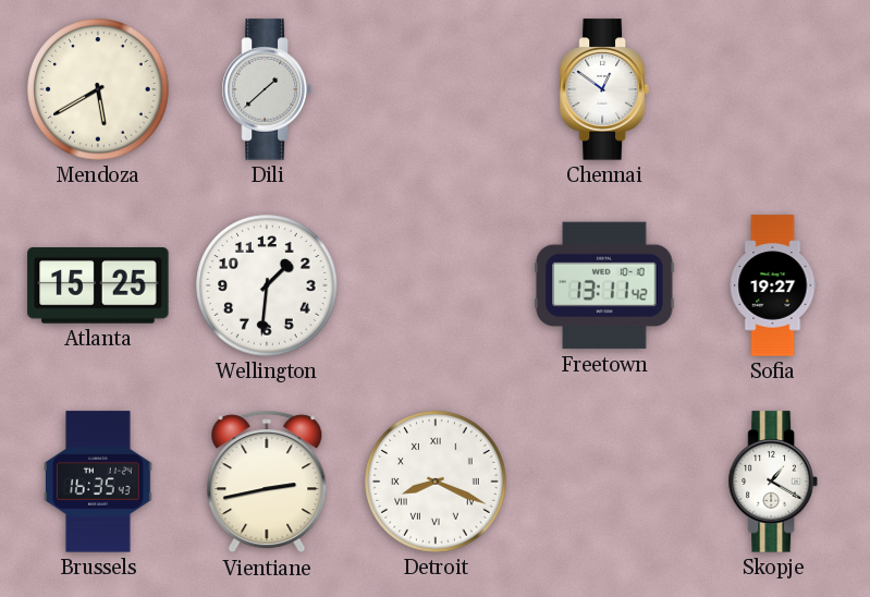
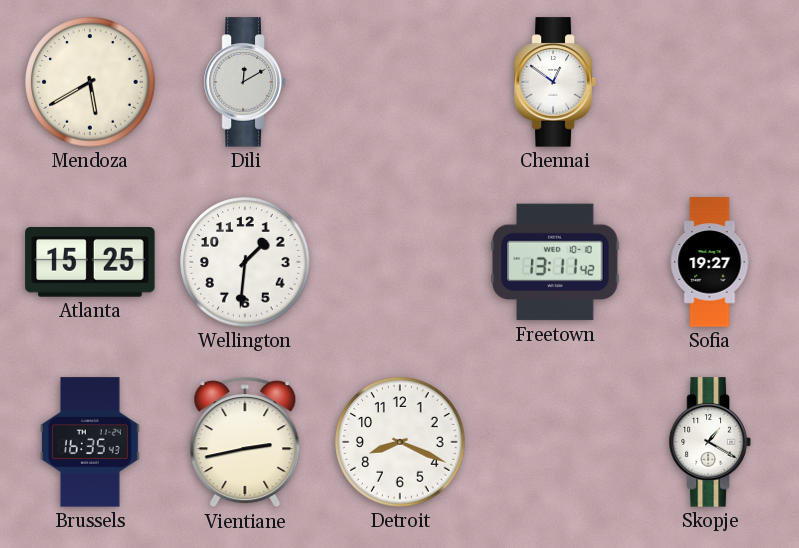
Dili: 1:38 -> 12:10 (245, 82)
Detroit numerals: Roman -> Arabic (400, 442)
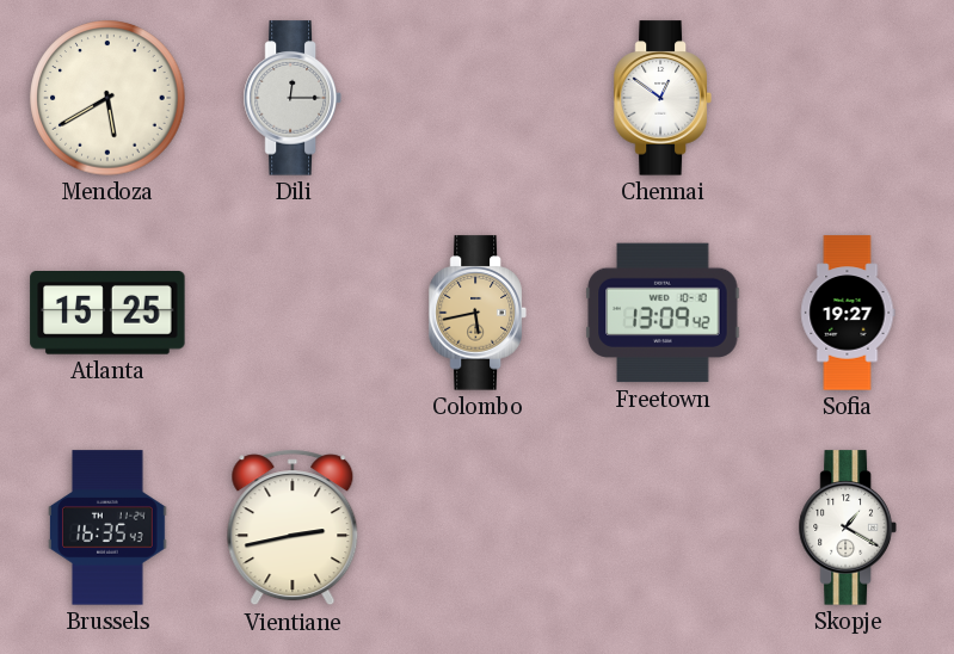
Dili: 12:10 -> 12:15 (293, 98)
Wellington: 1:31 -> none (245, 262)
Colombo: none -> 5:43 (478, 313)
Freetown: 13:11 -> 13:09 (663, 313)
Detroit: 8:19 -> none (400, 442)
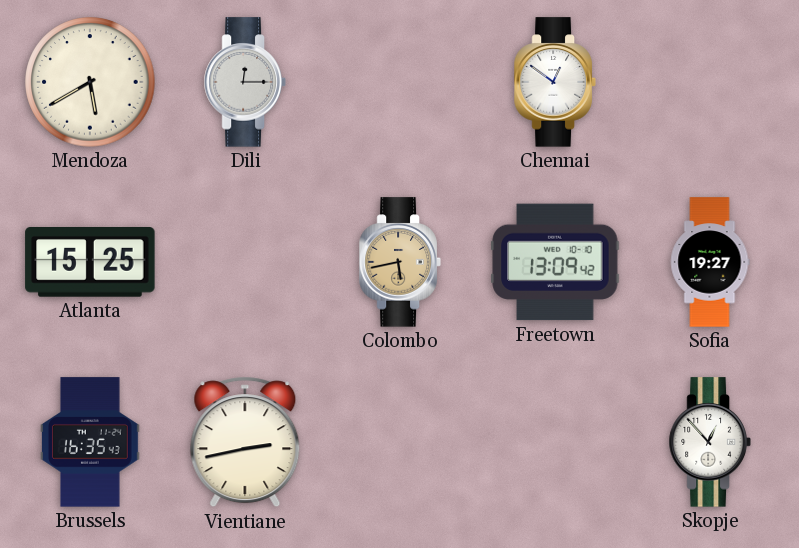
Skopje: 1:20 -> 12:53 (710, 442)
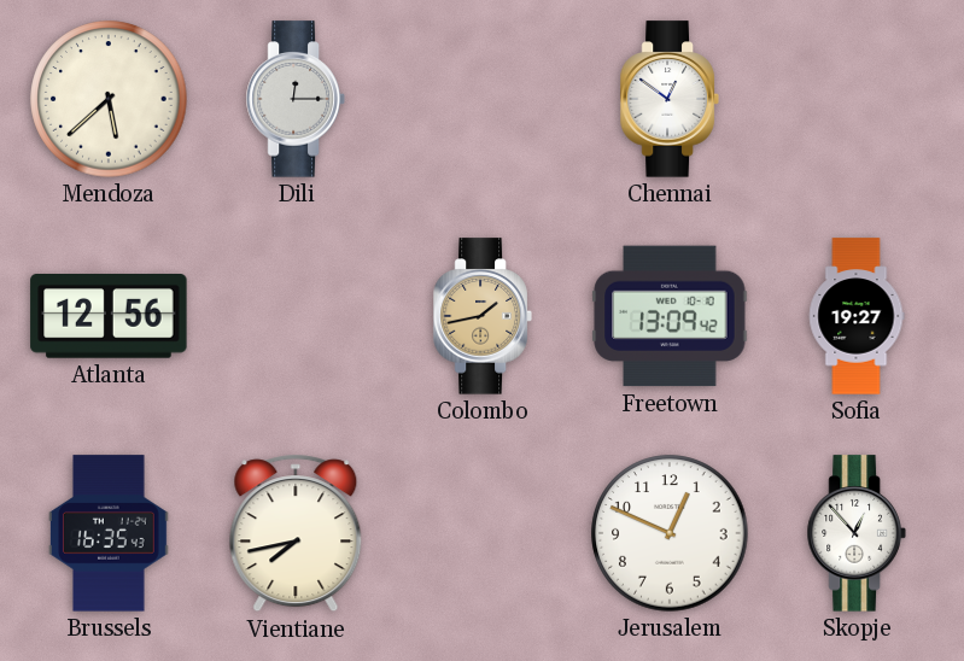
Mendoza: 5:40 -> 5:38 (109, 99)
Atlanta: 15:25 -> 12:56 (109, 316)
Colombo: 5:43 -> 1:43 (483, 316)
Vientiane: 2:43 -> 7:43 (296, 533)
Jerusalem: none -> 12:49 (670, 533)
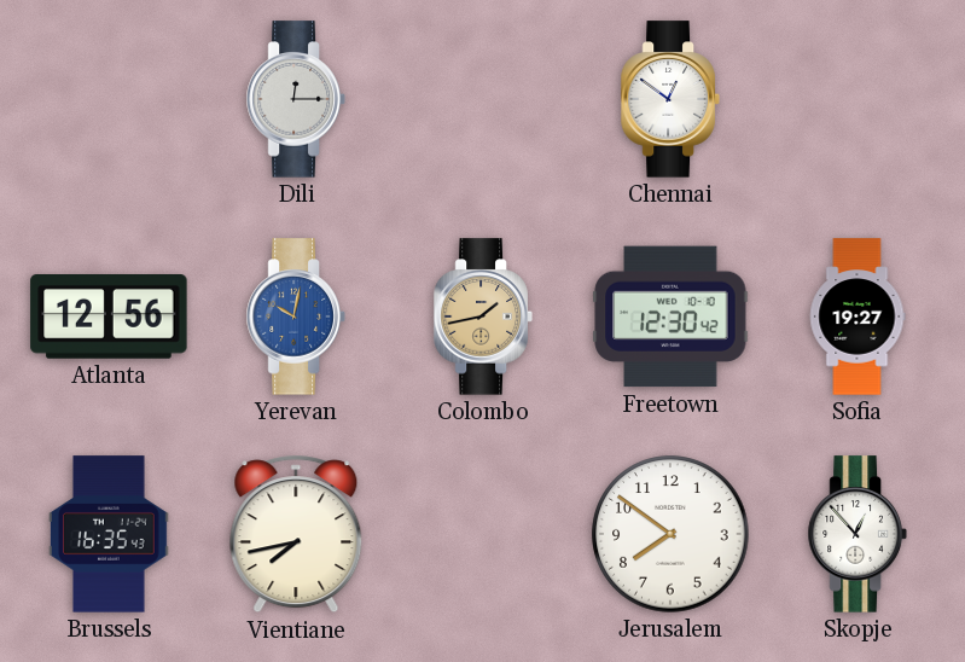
Mendoza: 5:38 -> none (109, 99)
Yerevan: none -> 10:02 (296, 317)
Freetown: 13:09 -> 12:30 (670, 317)
Jerusalem: 12:49 -> 7:51 (670, 534)
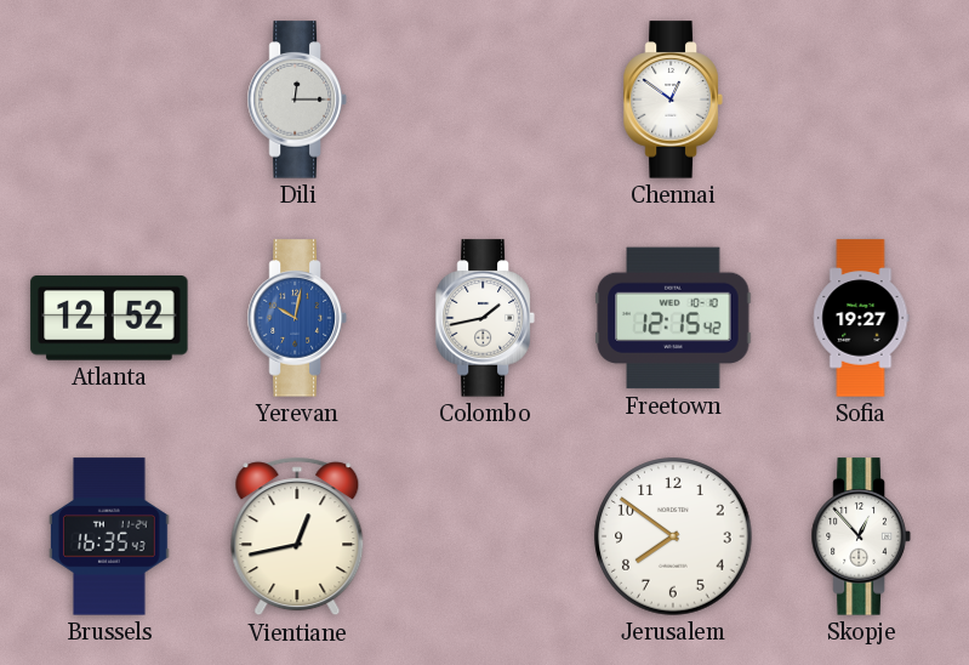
Atlanta: 12:56 -> 12:52 (109, 318)
Colombo dial: champagne -> white (485, 318)
Freetown: 12:30 -> 12:15 (673, 318)
Vientiane: 7:43 -> 12:43 (297, 536)
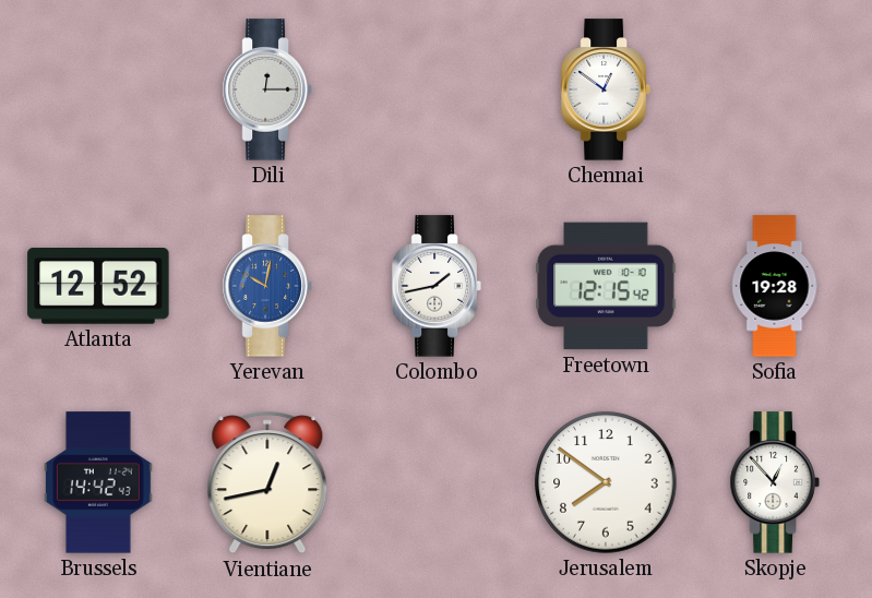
Sofia: 19:27 -> 19:28 (775, 286)
Brussels: 16:35 -> 14:42 (98, 482)
